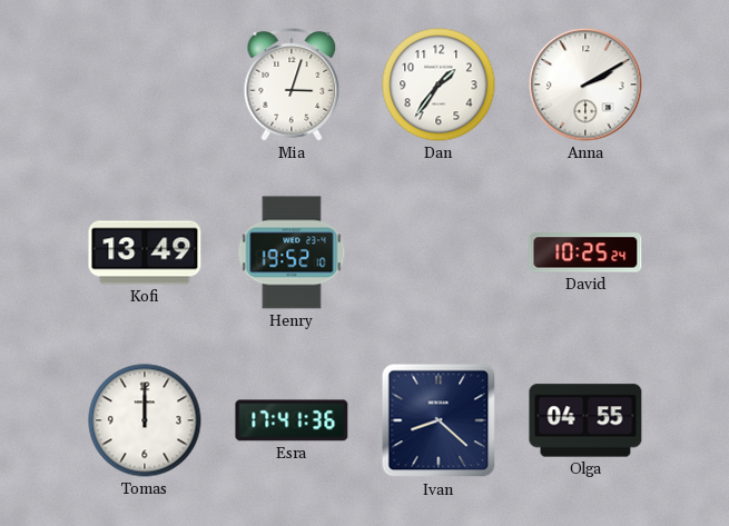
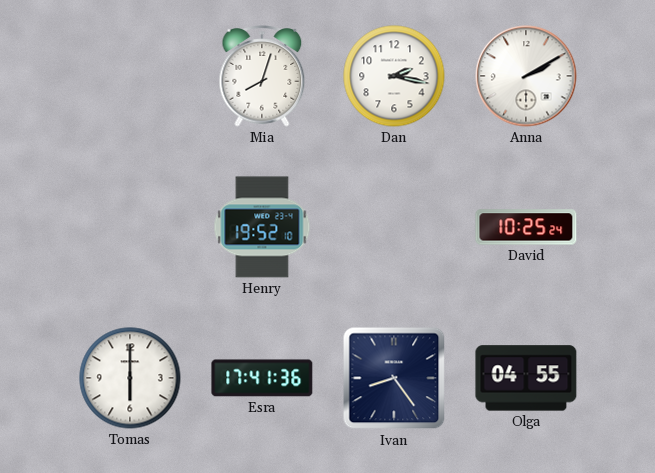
Mia: 3:03 -> 8:03 (262, 76)
Dan: 1:36 -> 2:17 (394, 76)
Kofi: 13:49 -> none (145, 252)
Tomas: 12:00 -> 6:00 (130, 378)
Ivan: 8:22 -> 8:24 (394, 378)
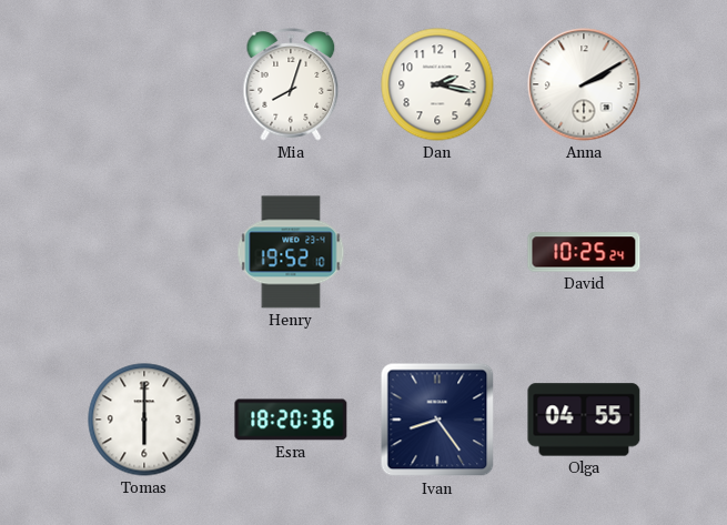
Esra: 17:41 -> 18:20 (291, 420)
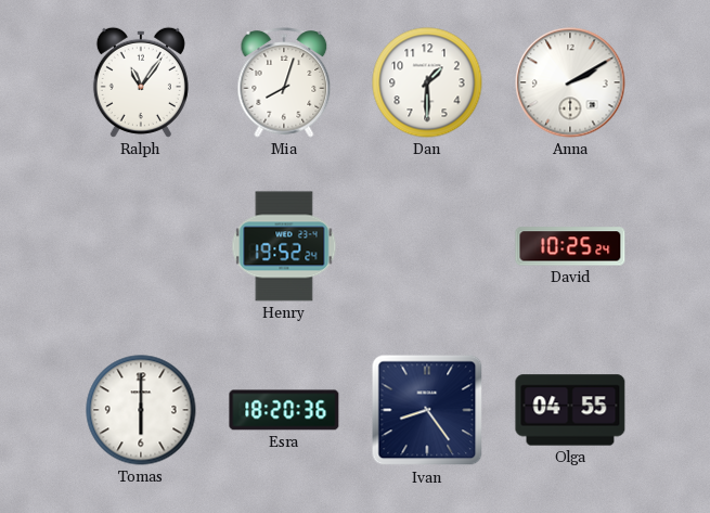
Ralph: none -> 11:06 (141, 82)
Dan: 2:17 -> 1:30 (427, 82)
Henry: 19:52:10 -> 19:52:24 (284, 246)
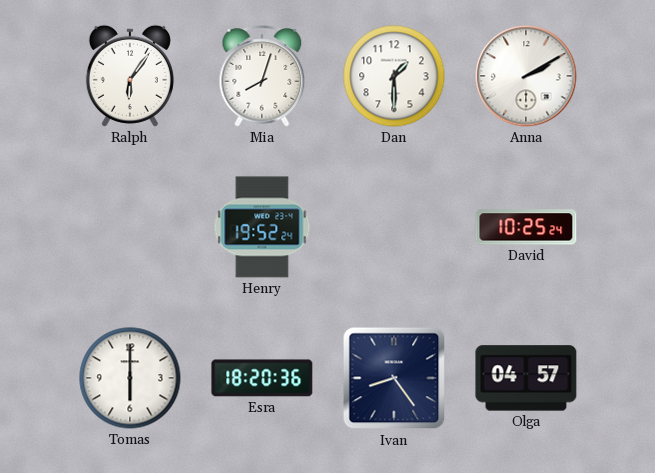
Ralph: 11:06 -> 6:06 (130, 76)
Olga: 04:55 -> 04:57 (526, 378)
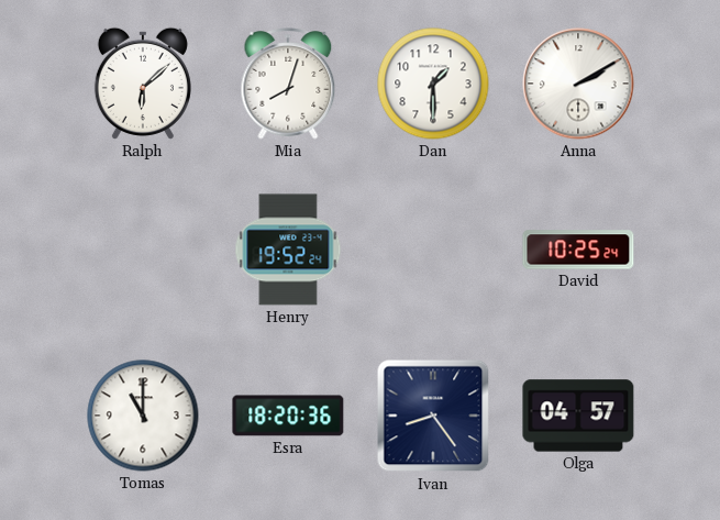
Ralph: 6:06 -> 6:08 (143, 84)
Tomas: 6:00 -> 11:00 (143, 416)
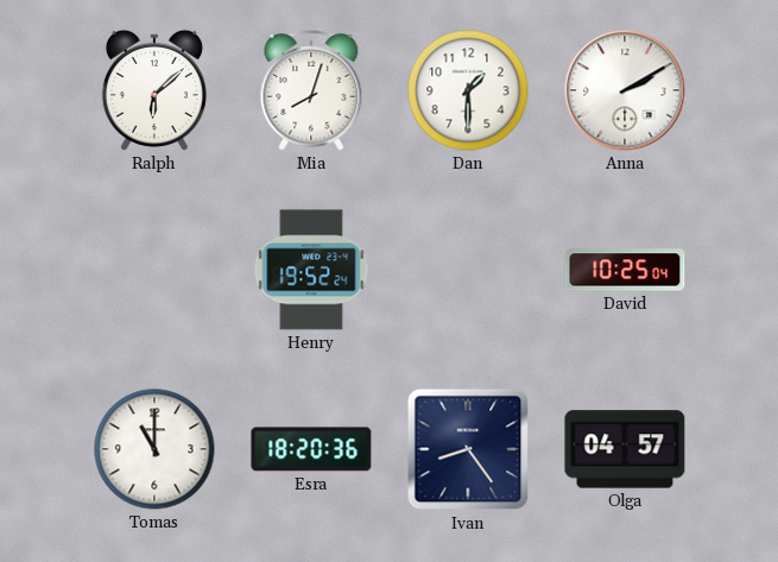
David: 10:25:24 -> 10:25:04 (625, 270)
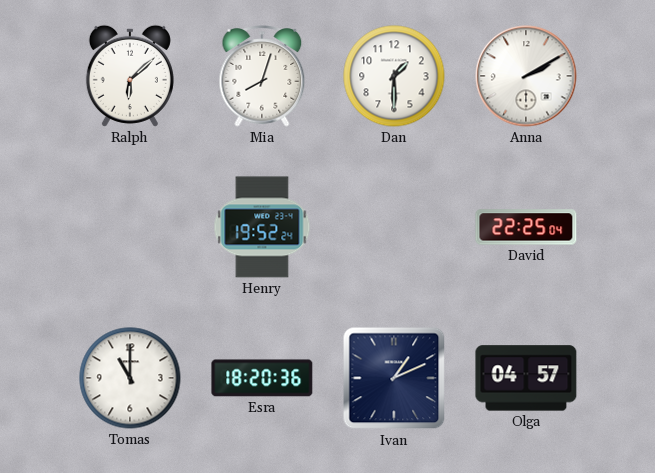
David: 10:25 -> 22:25 (526, 227)
Ivan: 8:24 -> 1:11 (394, 378)
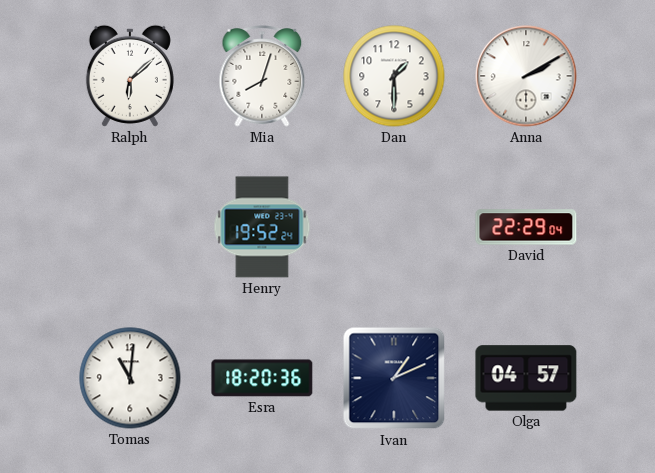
David: 22:25 -> 22:29 (526, 227)
Tomas: 11:00 -> 11:01 (130, 378)
